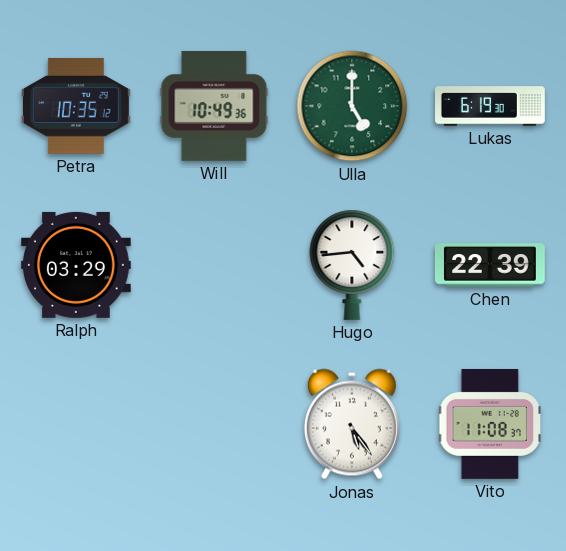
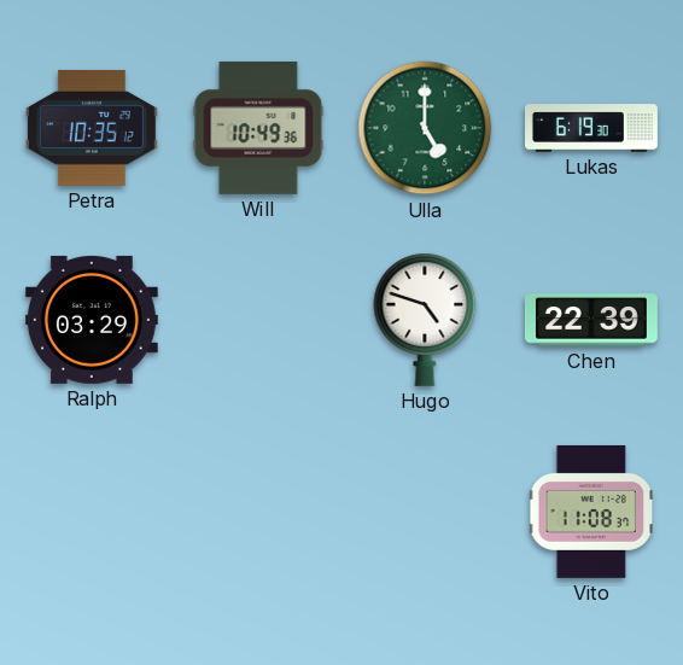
Hugo: 4:44 -> 4:48 (425, 320)
Jonas: 5:24 -> none (352, 424)
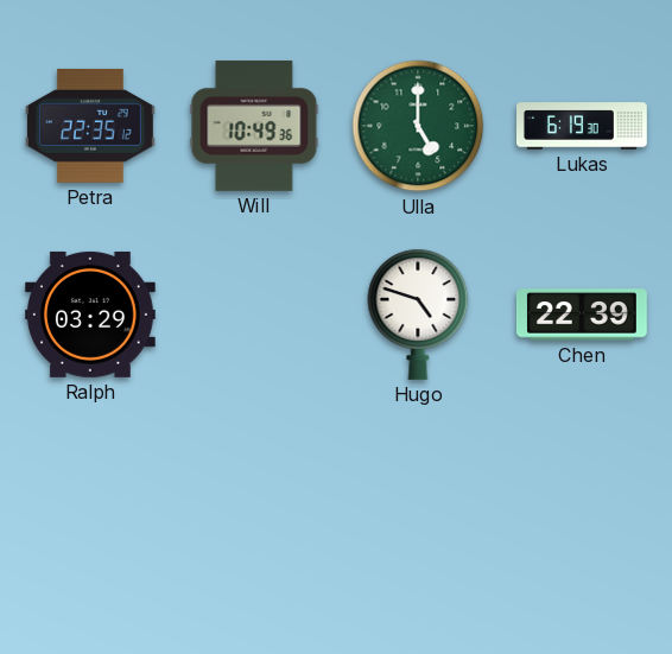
Petra: 10:35 -> 22:35 (90, 126)
Vito: 11:08 -> none (591, 512)
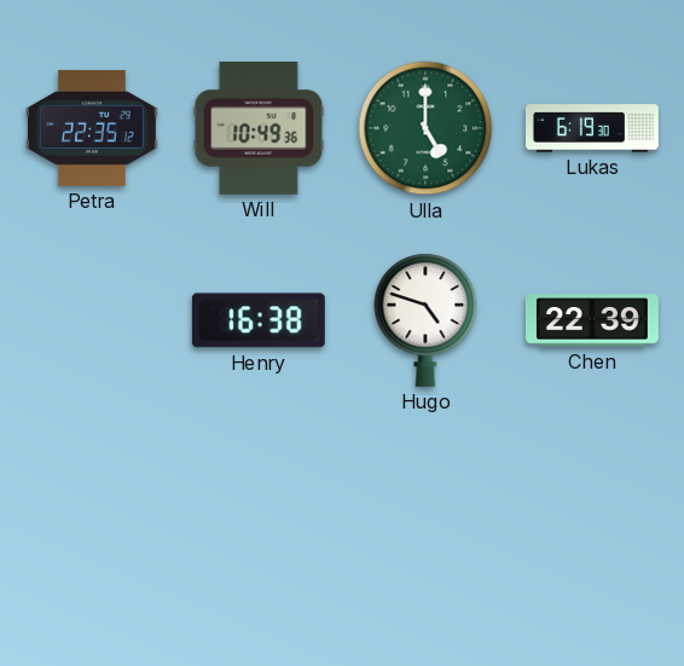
Ralph: 03:29 -> none (90, 315)
Henry: none -> 16:38 (259, 320)
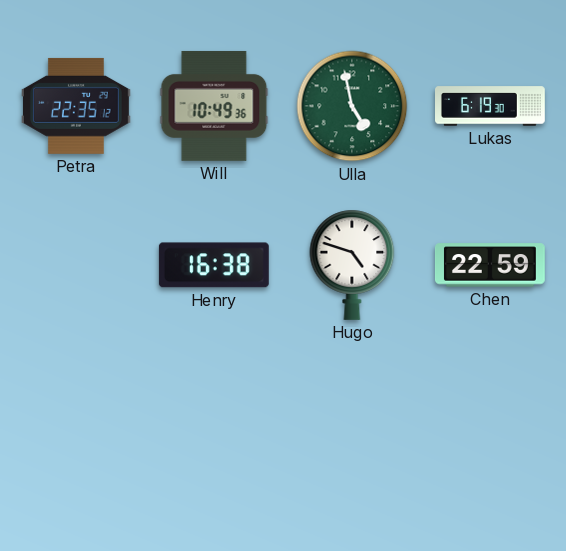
Ulla: 5:00 -> 4:58 (352, 106)
Chen: 22:39 -> 22:59 (490, 265)
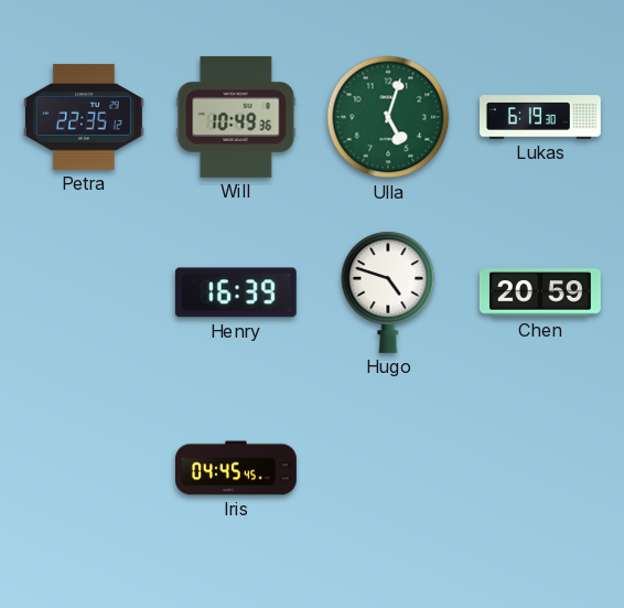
Ulla: 4:58 -> 5:03 (388, 117)
Henry: 16:38 -> 16:39 (236, 292)
Chen: 22:59 -> 20:59 (540, 292)
Iris: none -> 04:45 (237, 468)
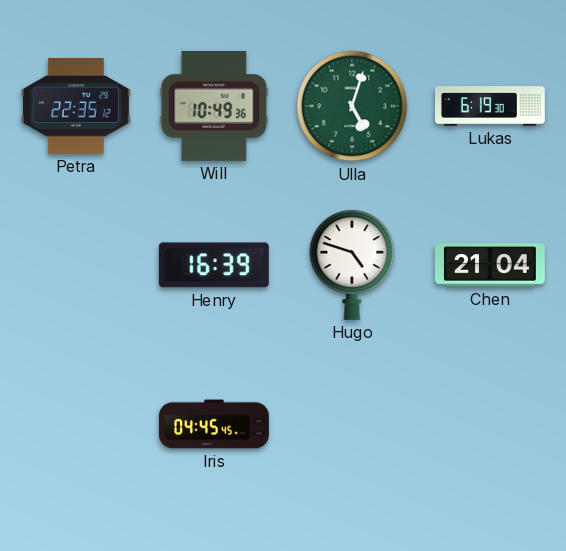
Chen: 20:59 -> 21:04 (490, 265)
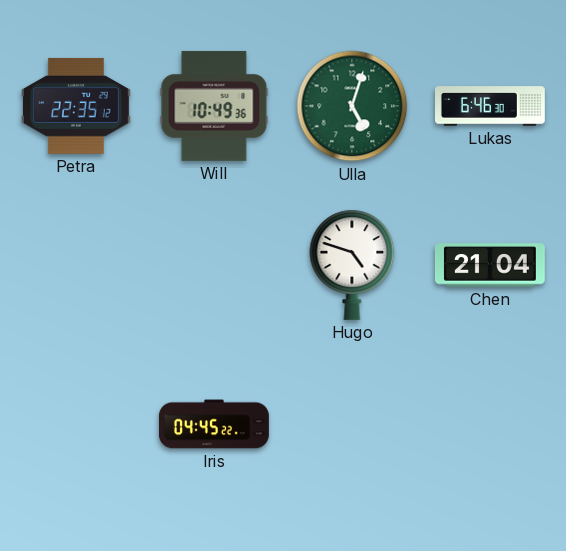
Lukas: 6:19 -> 6:46 (491, 106)
Henry: 16:39 -> none (214, 265)
Iris: 04:45:45 -> 04:45:22 (215, 424)
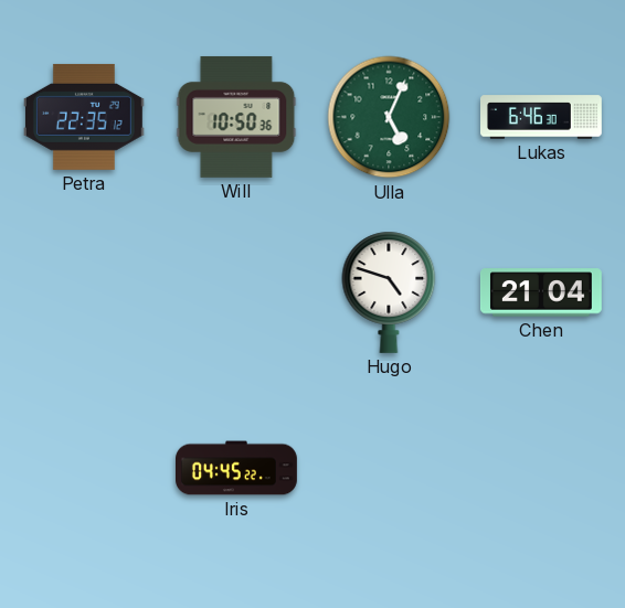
Will: 10:49 -> 10:50 (236, 117)
Ulla: 5:03 -> 5:04 (389, 117)
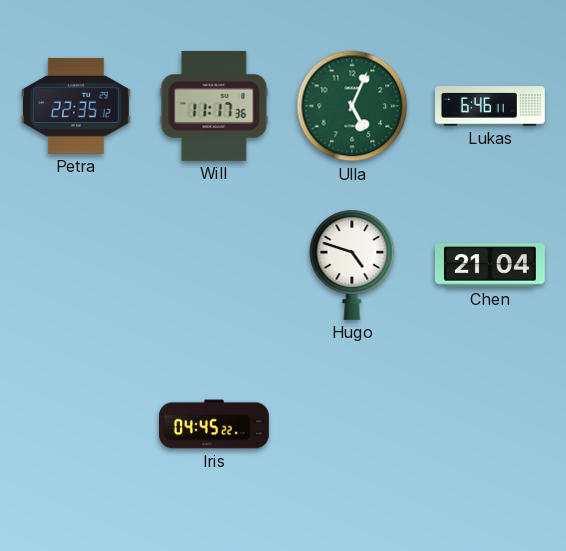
Will: 10:50 -> 11:17 (214, 106)
Lukas: 6:46:30 -> 6:46:11 (491, 106)
